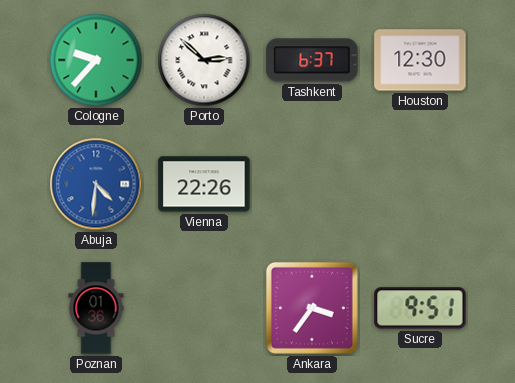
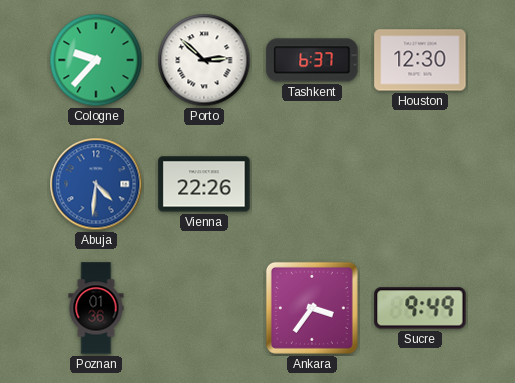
Sucre: 9:51 -> 9:49 (420, 308)
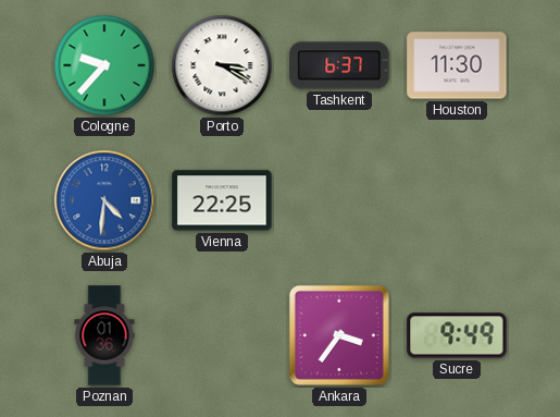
Porto: 2:52 -> 3:20 (222, 65)
Houston: 12:30 -> 11:30 (457, 65)
Vienna: 22:26 -> 22:25 (222, 200)
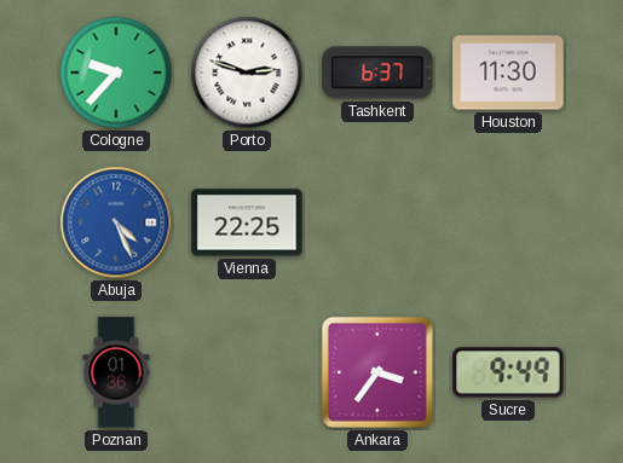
Porto: 3:20 -> 2:48 (247, 73)
Abuja: 4:31 -> 4:26 (116, 222)
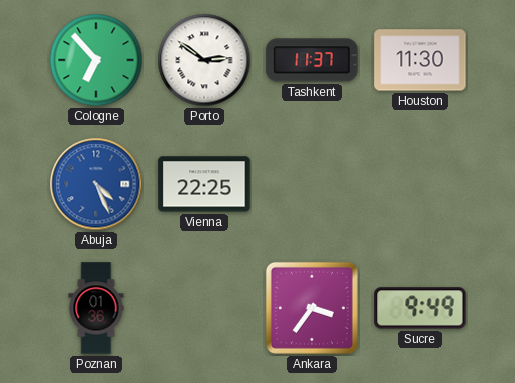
Cologne: 9:37 -> 6:53 (96, 60)
Porto: 2:48 -> 2:51 (204, 60)
Tashkent: 6:37 -> 11:37 (312, 60)
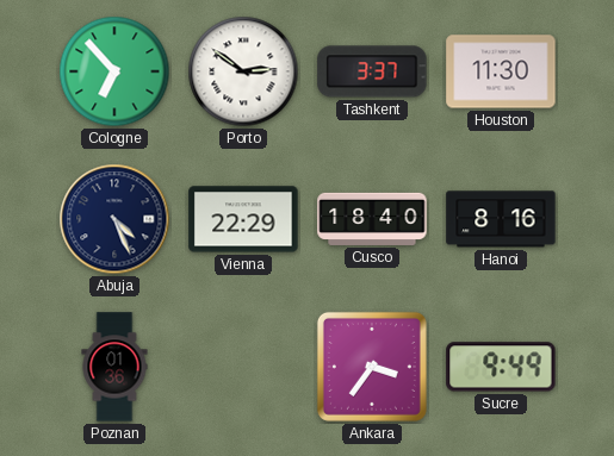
Tashkent: 11:37 -> 3:37 (372, 71)
Abuja dial: blue -> navy (114, 219)
Vienna: 22:25 -> 22:29 (243, 219)
Cusco: none -> 18:40 (372, 219)
Hanoi: none -> 8:16 (501, 219)
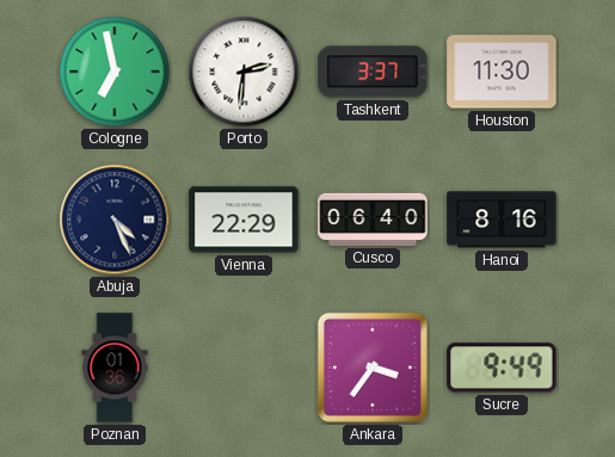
Cologne: 6:53 -> 6:58 (115, 72)
Porto: 2:51 -> 2:31 (244, 72)
Cusco: 18:40 -> 06:40 (373, 220)
